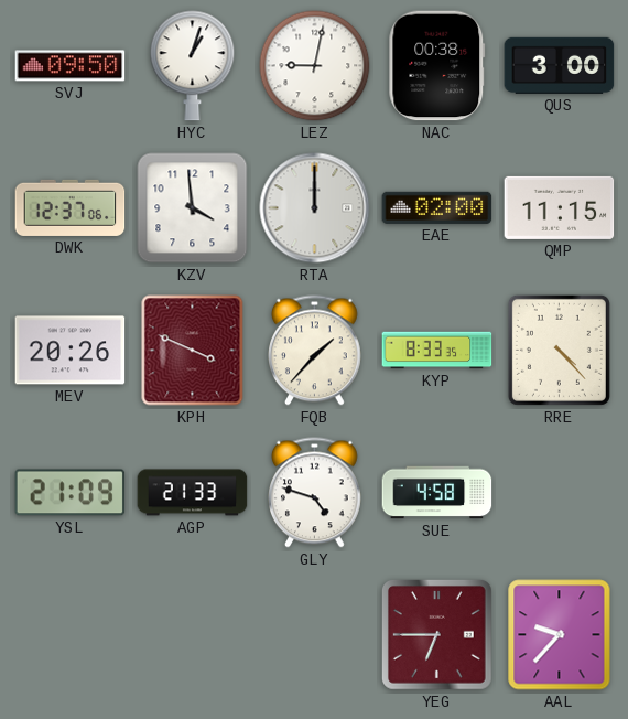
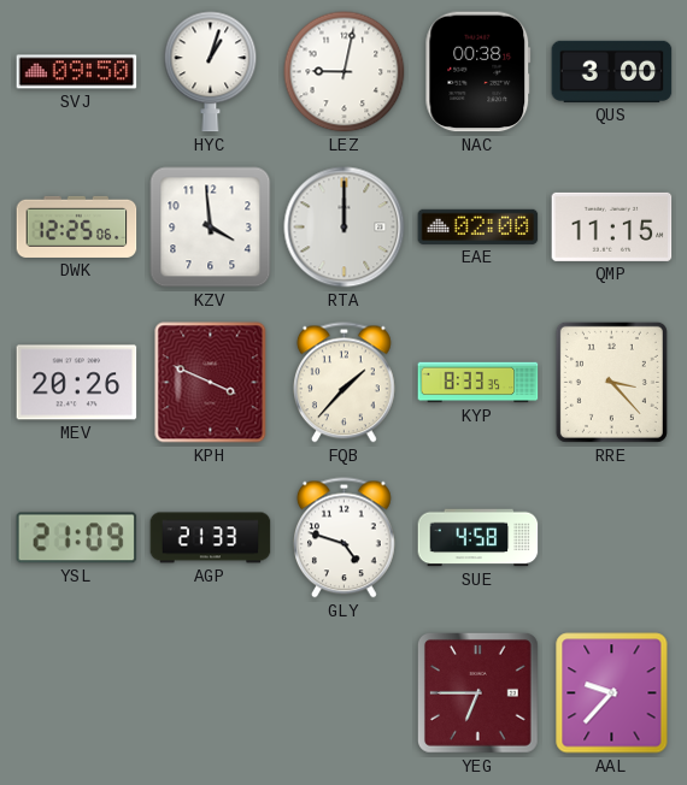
DWK: 12:37 -> 12:25 (77, 226)
RRE: 4:23 -> 3:23 (611, 382)
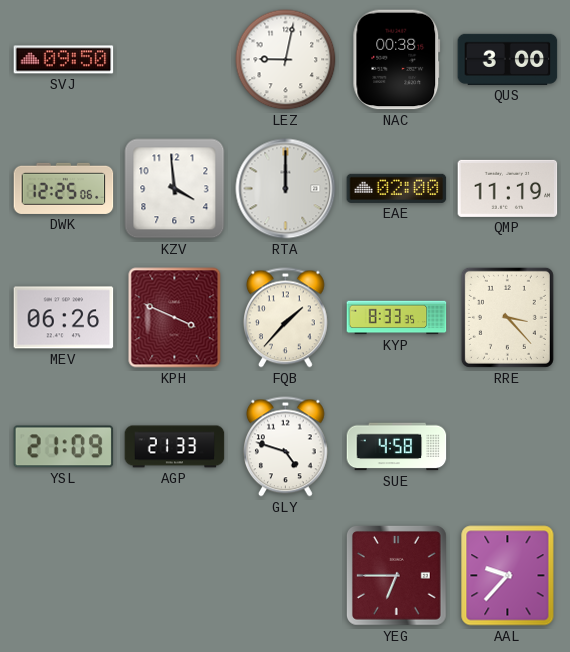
HYC: 1:03 -> none (211, 72)
QMP: 11:15 -> 11:19 (508, 188)
MEV: 20:26 -> 06:26 (64, 318)
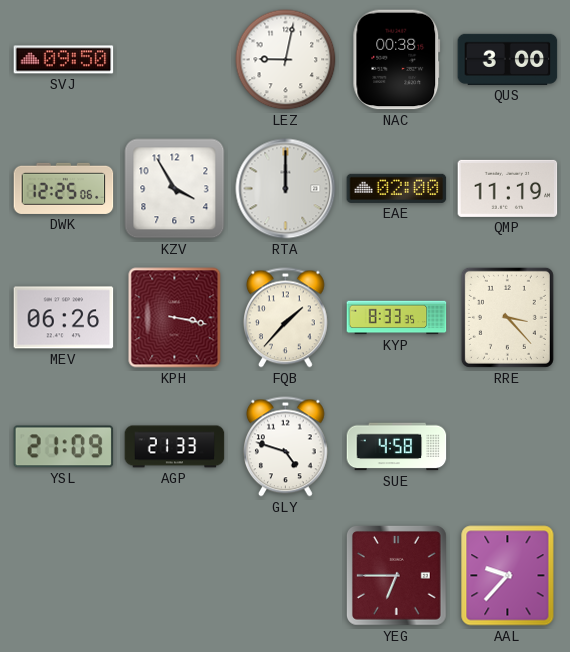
KZV: 3:59 -> 3:55 (175, 189)
KPH: 3:49 -> 3:17 (175, 318)
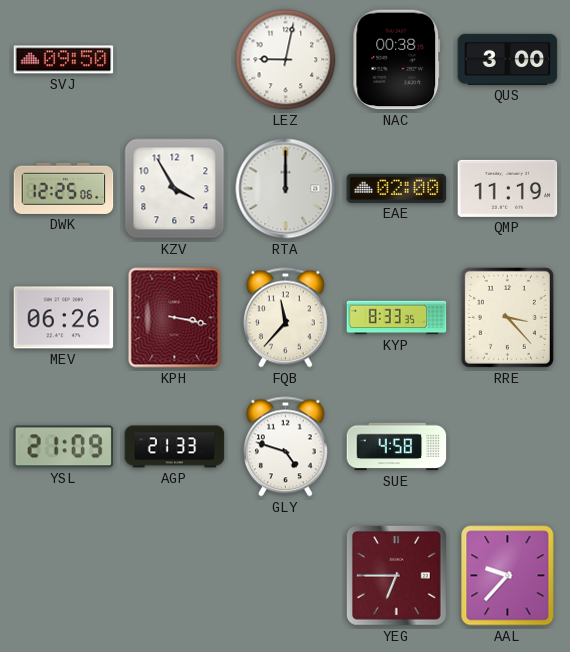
FQB: 1:37 -> 11:37 (286, 318)
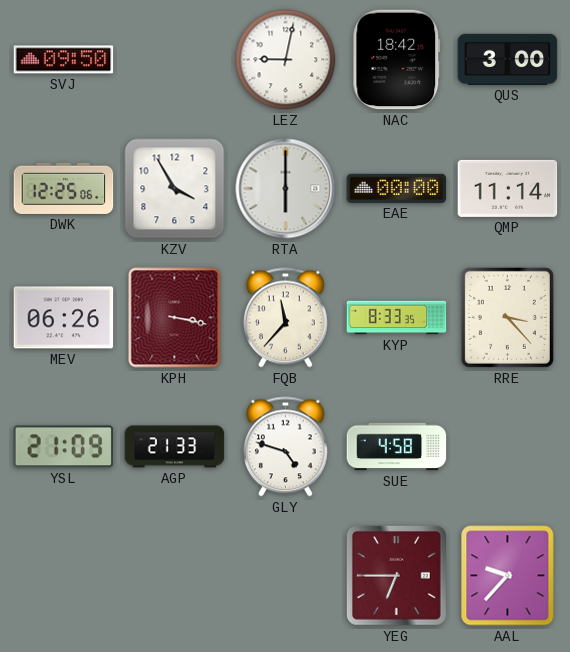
NAC: 00:38 -> 18:42 (397, 60)
RTA: 12:00 -> 6:00 (286, 189)
EAE: 02:00 -> 00:00 (397, 188)
QMP: 11:19 -> 11:14 (508, 188)
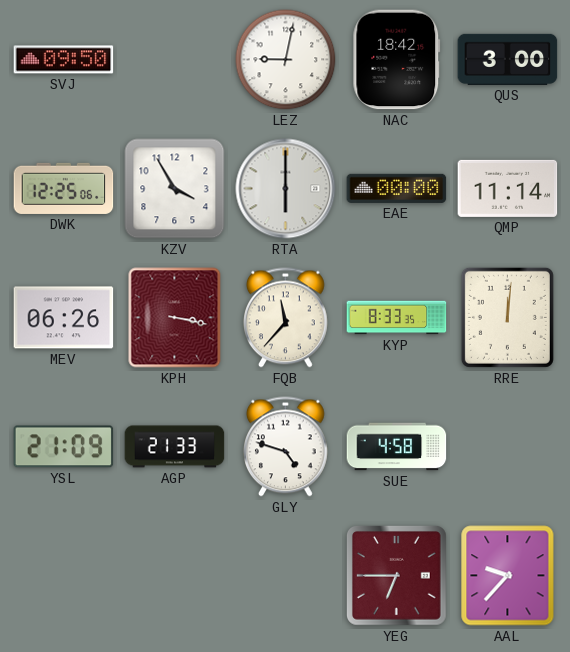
RRE: 3:23 -> 12:01 (507, 317)
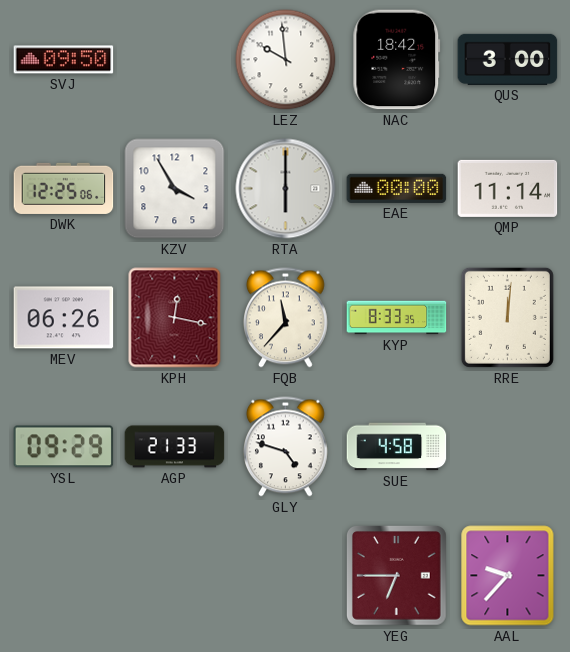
LEZ: 9:02 -> 9:59 (286, 60)
KPH: 3:17 -> 12:17 (175, 318)
YSL: 21:09 -> 09:29 (64, 447)
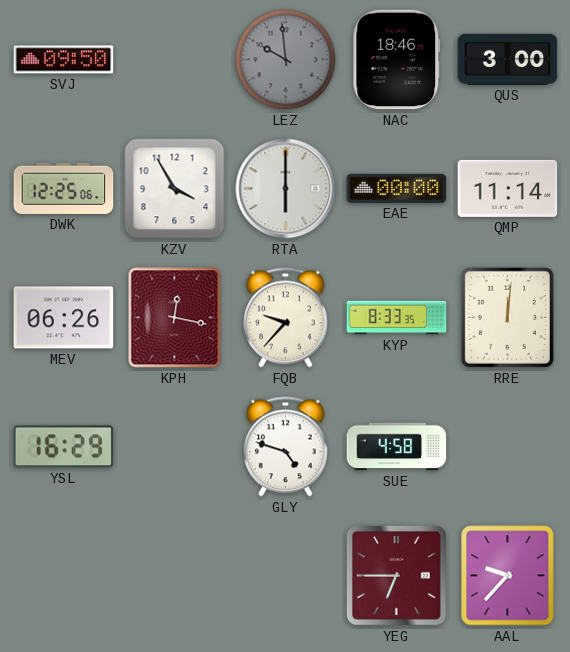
LEZ dial: white -> grey (286, 60)
NAC: 18:42 -> 18:46 (397, 60)
FQB: 11:37 -> 9:37 (286, 318)
YSL: 09:29 -> 16:29 (64, 447)
AGP: 21:33 -> none (175, 447)
